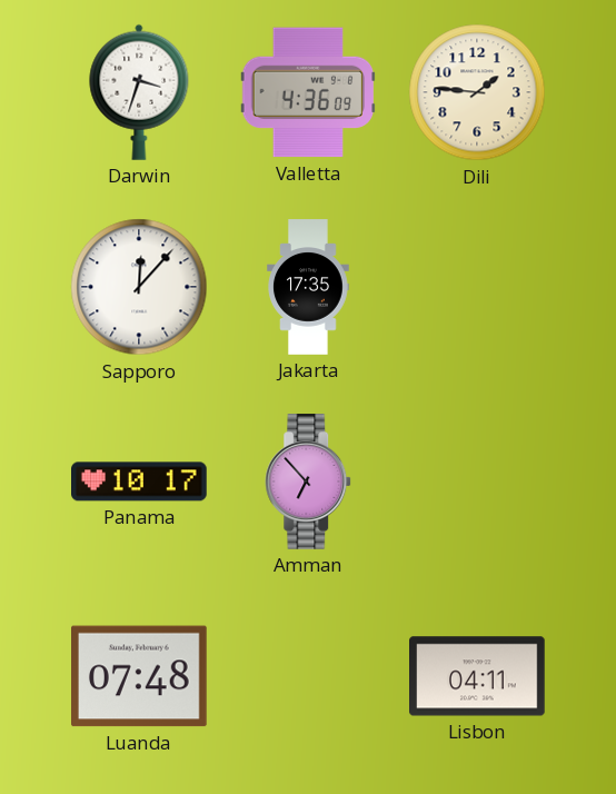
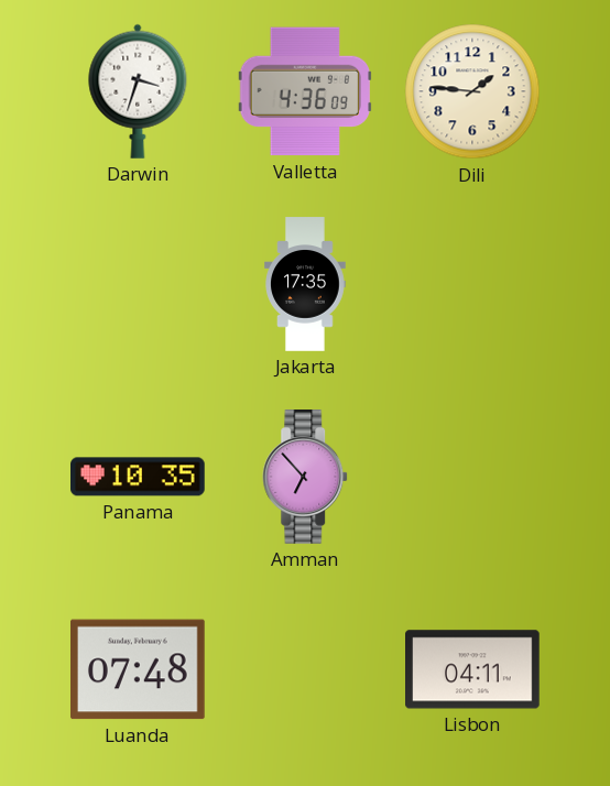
Sapporo: 12:07 -> none (139, 287)
Panama: 10:17 -> 10:35 (139, 477)
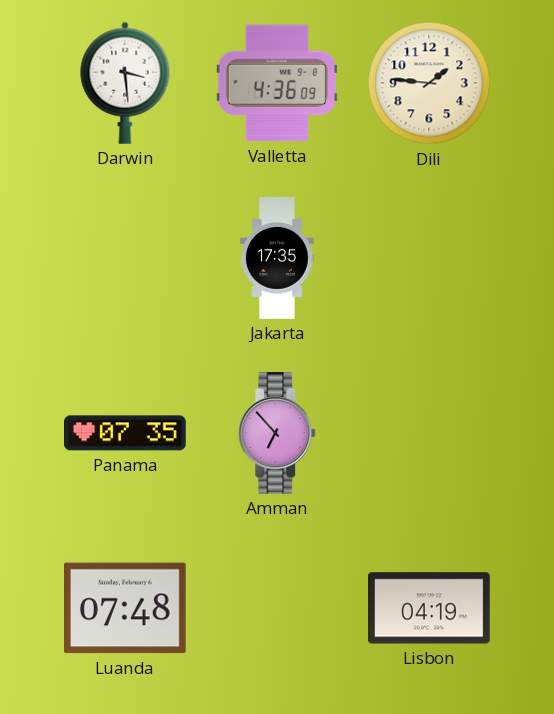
Darwin: 3:33 -> 3:29 (125, 83)
Panama: 10:35 -> 07:35 (126, 433)
Lisbon: 04:11 -> 04:19 (430, 608)
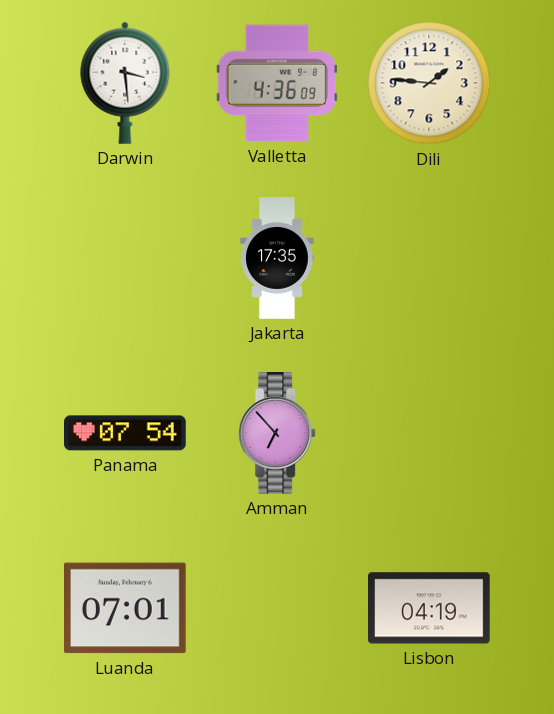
Panama: 07:35 -> 07:54 (126, 433)
Luanda: 07:48 -> 07:01 (126, 608)
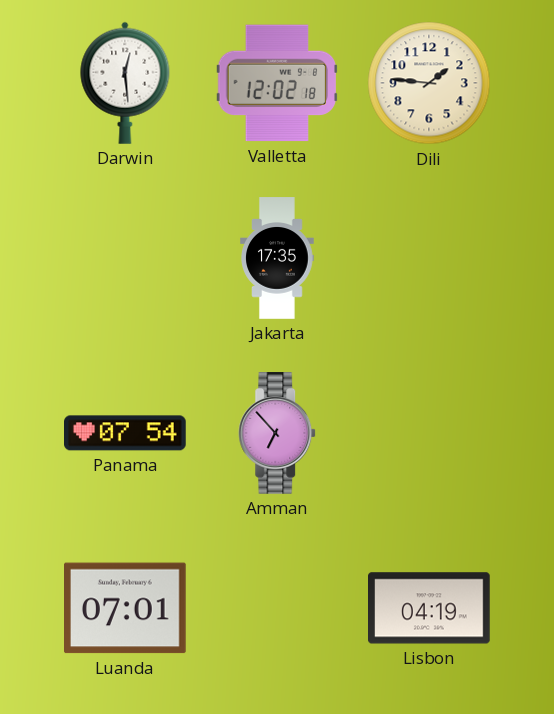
Darwin: 3:29 -> 12:29 (125, 83)
Valletta: 4:36 -> 12:02 (276, 83)
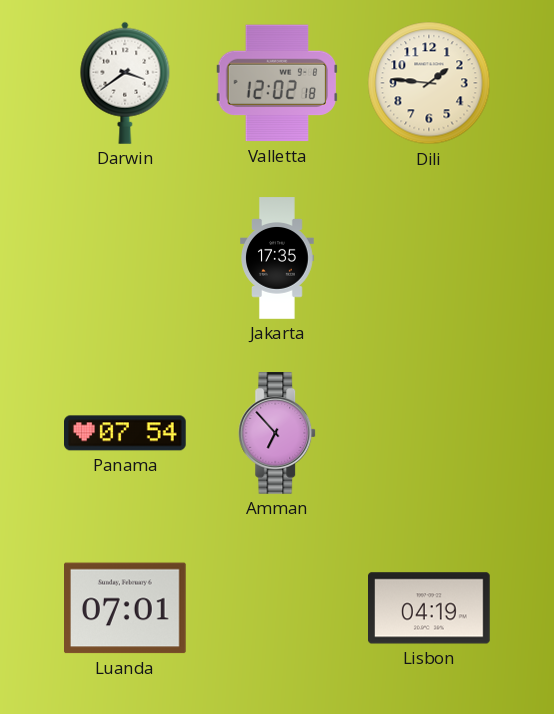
Darwin: 12:29 -> 3:39 (125, 83)
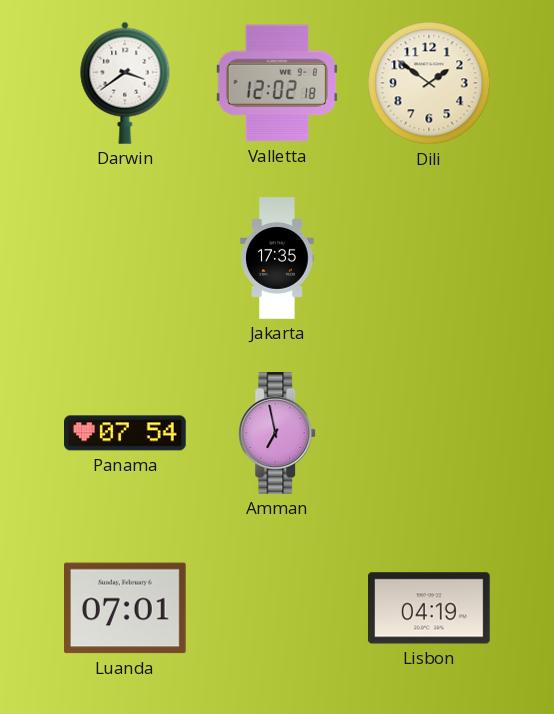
Dili: 1:46 -> 1:51 (429, 83)
Amman: 6:53 -> 6:58 (278, 433)
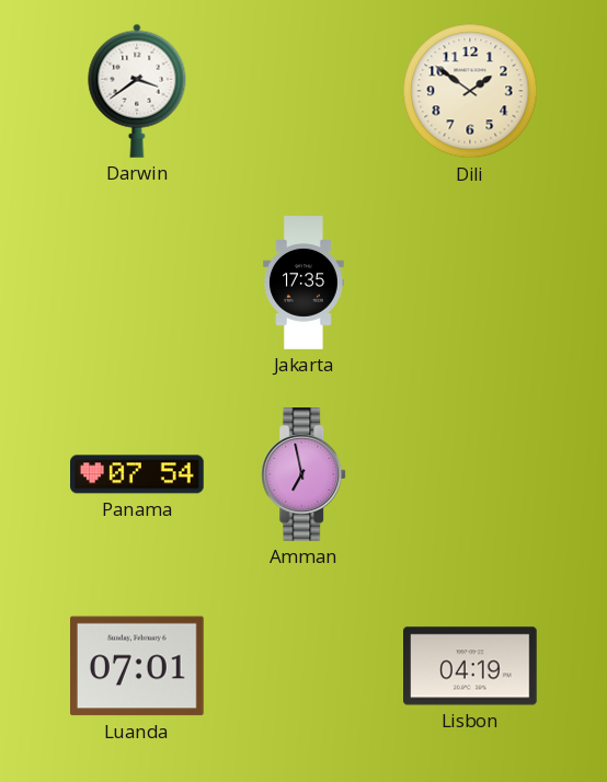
Valletta: 12:02 -> none (276, 83)
